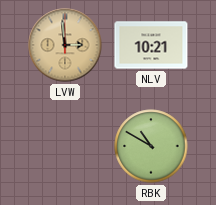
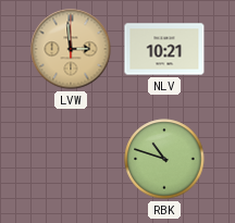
RBK: 10:50 -> 10:48 (164, 159)
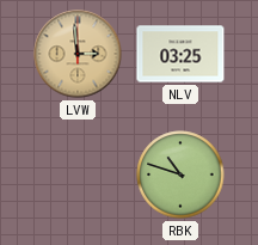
NLV: 10:21 -> 03:25 (180, 54)
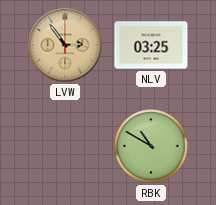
LVW: 2:59 -> 2:54 (65, 45)
RBK: 10:48 -> 10:50 (151, 146)
